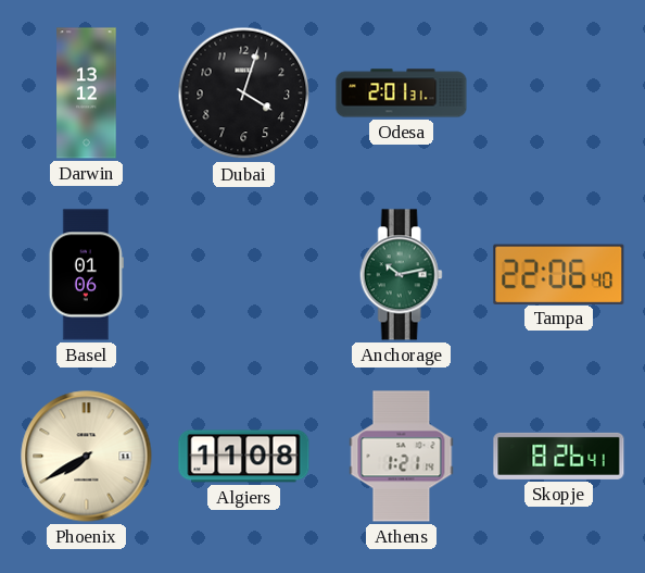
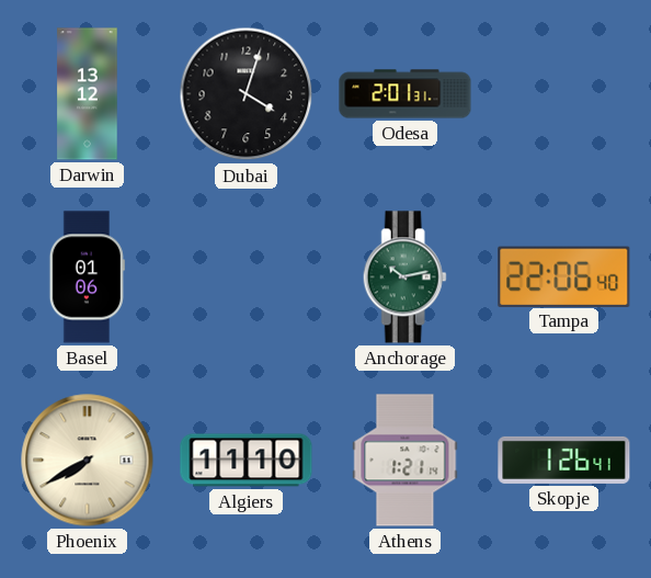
Algiers: 11:08 -> 11:10 (247, 461)
Skopje: 8:26 -> 1:26 (564, 460)
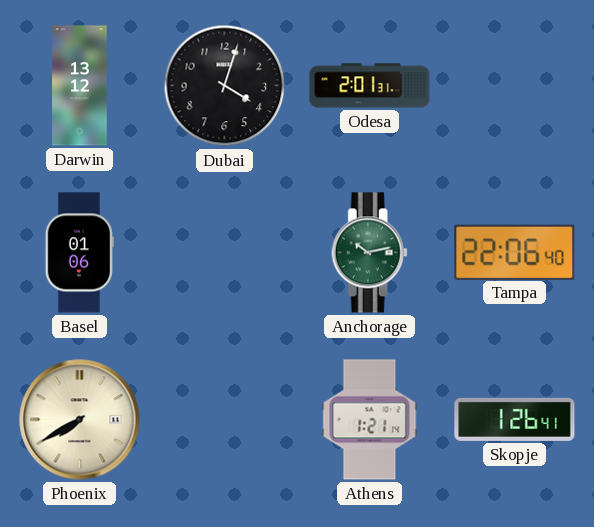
Algiers: 11:10 -> none (247, 461)
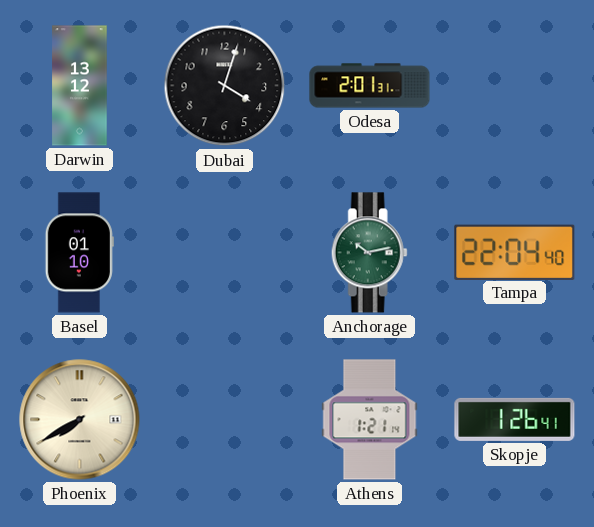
Basel: 01:06 -> 01:10 (79, 253)
Tampa: 22:06 -> 22:04 (515, 252)
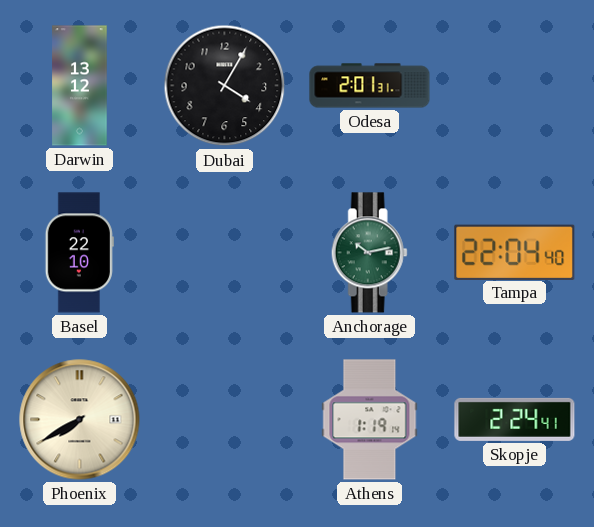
Dubai: 4:03 -> 4:05 (225, 86)
Basel: 01:10 -> 22:10 (79, 253)
Athens: 1:21 -> 1:19 (370, 420)
Skopje: 1:26 -> 2:24 (515, 419)
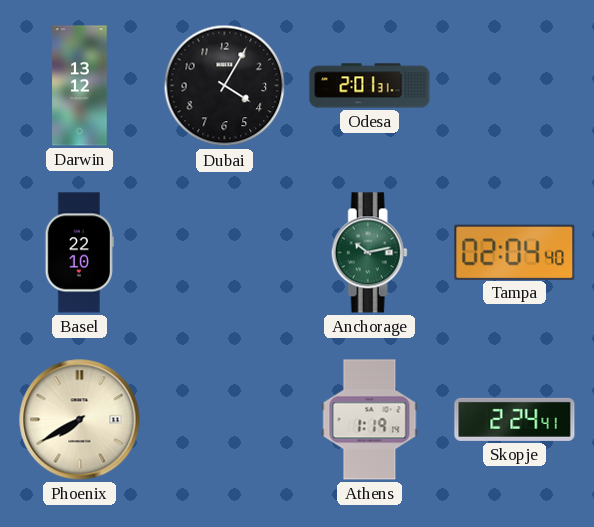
Tampa: 22:04 -> 02:04 (515, 252)
